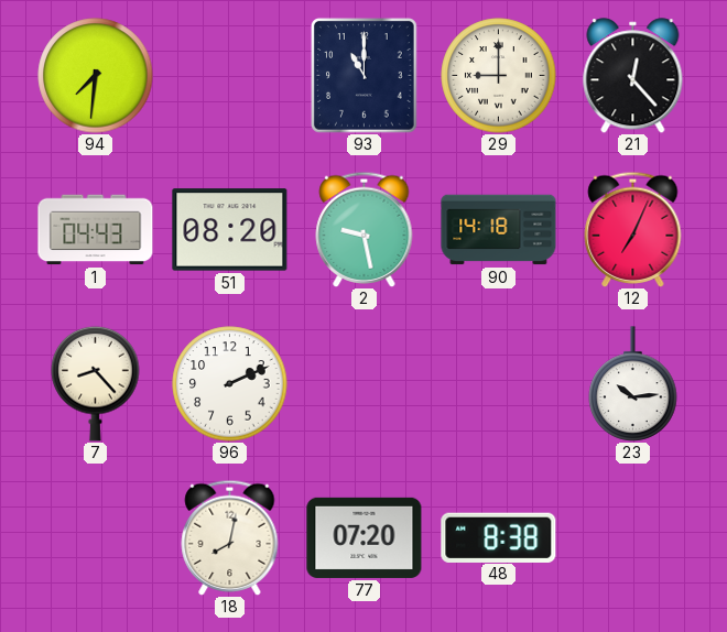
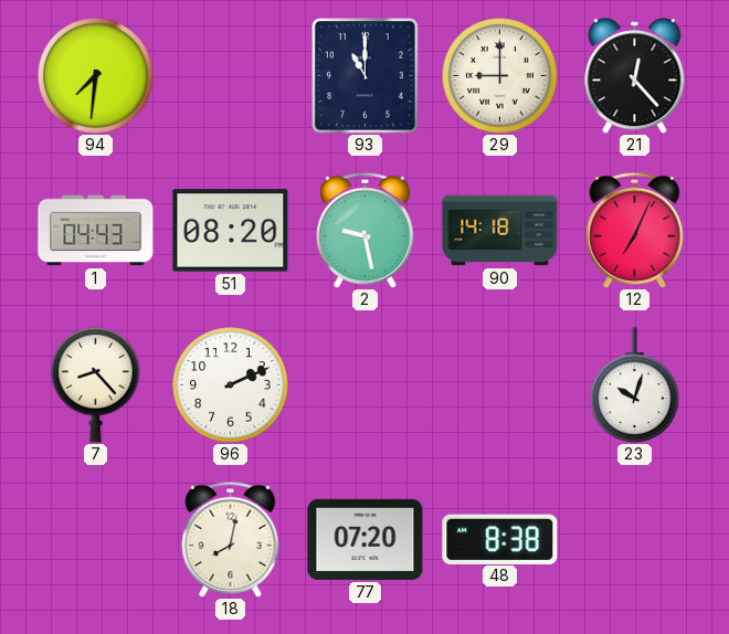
23: 10:14 -> 10:03 (635, 385)
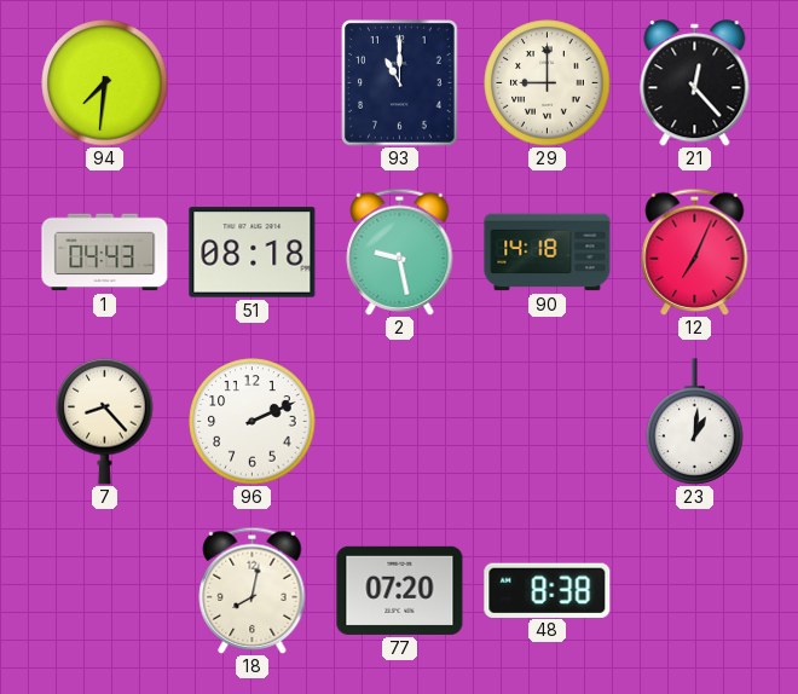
51: 08:20 -> 08:18 (253, 253)
23: 10:03 -> 1:01 (695, 422)
